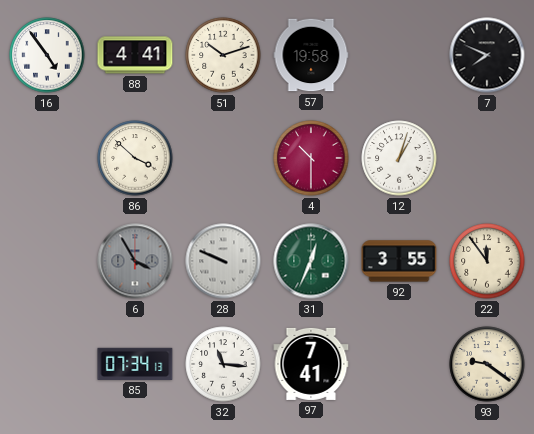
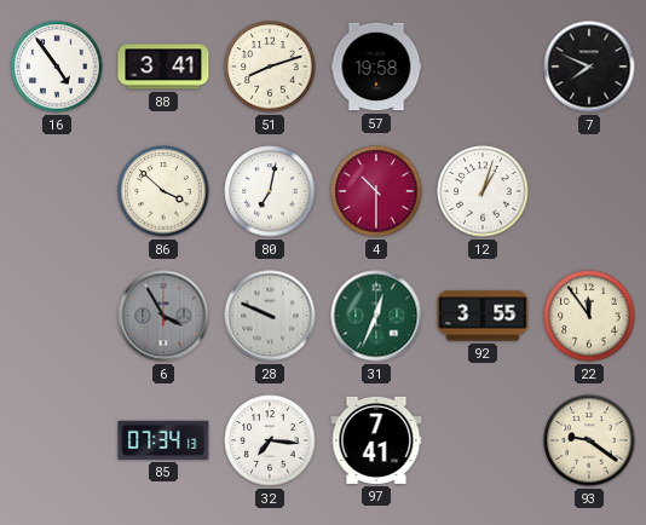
88: 4:41 -> 3:41 (163, 67)
51: 10:12 -> 8:12 (270, 67)
80: none -> 7:02 (270, 191)
32: 11:16 -> 7:16 (270, 440)
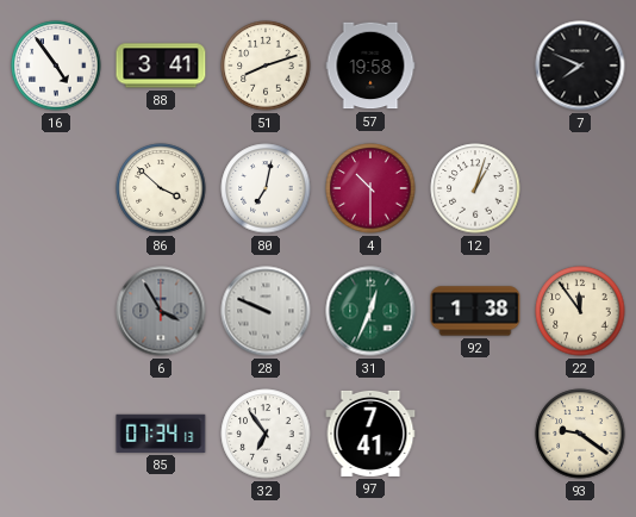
92: 3:55 -> 1:38 (475, 311)
32: 7:16 -> 6:54 (266, 434)
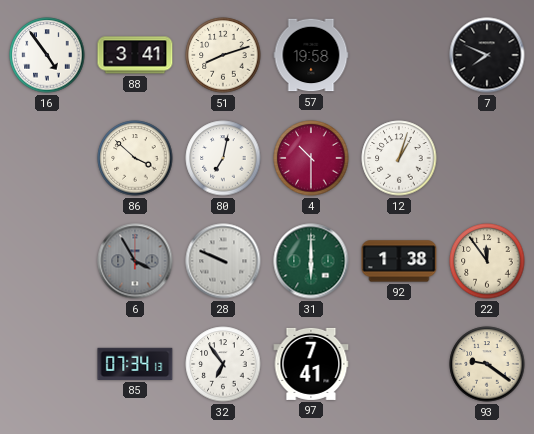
31: 12:34 -> 6:00 (311, 261)
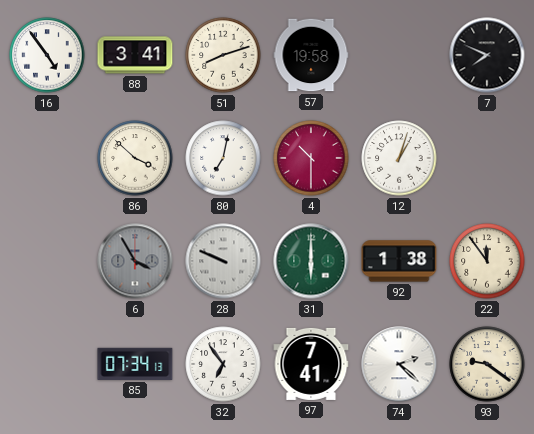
74: none -> 2:22 (399, 364)
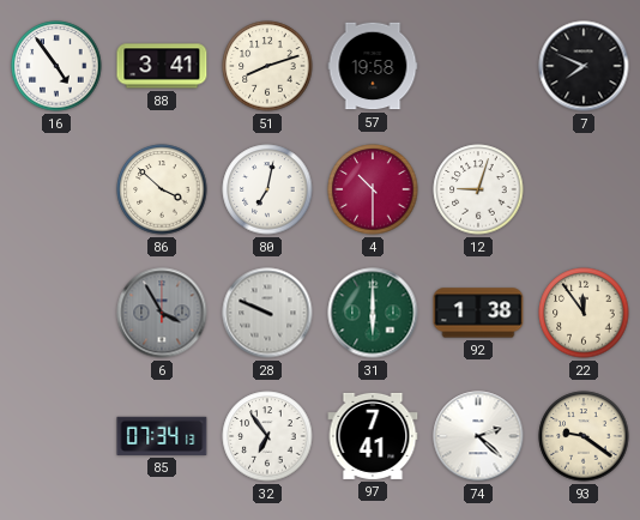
12: 1:03 -> 9:03 (478, 189)
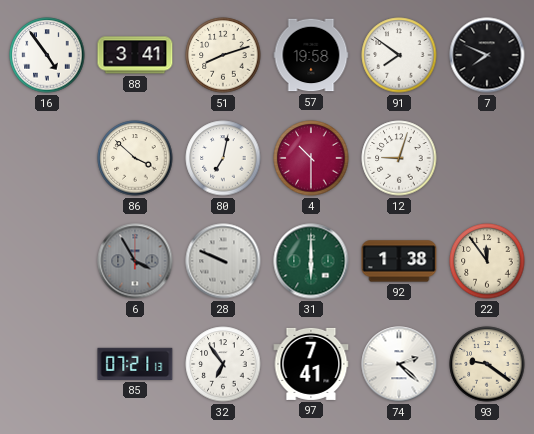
91: none -> 7:51 (399, 55)
85: 07:34 -> 07:21 (135, 364)
